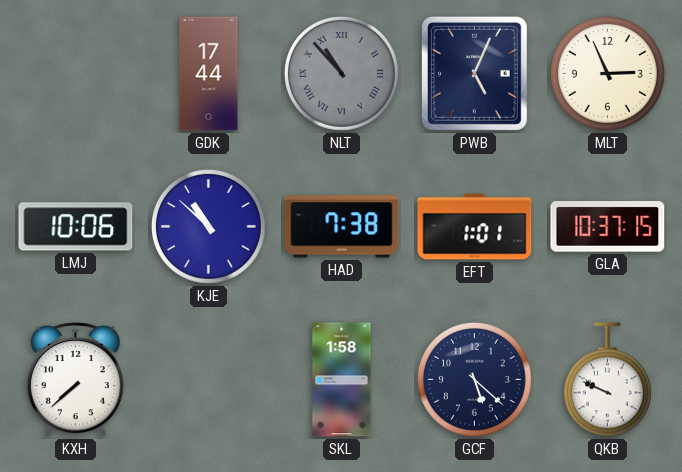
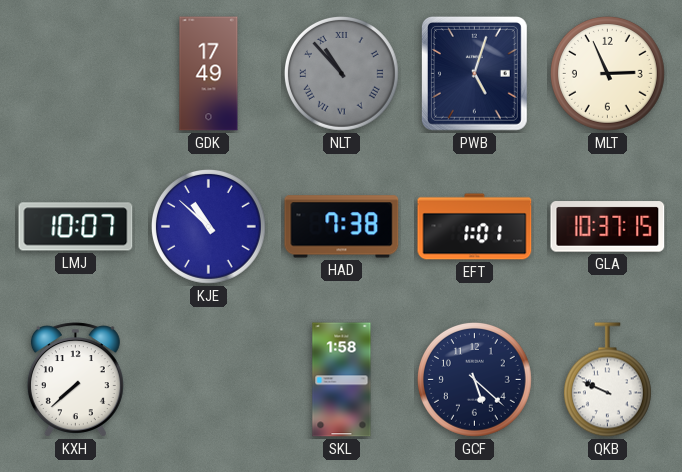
GDK: 17:44 -> 17:49 (209, 74)
PWB: 5:04 -> 5:03 (474, 73)
LMJ: 10:06 -> 10:07 (76, 227)
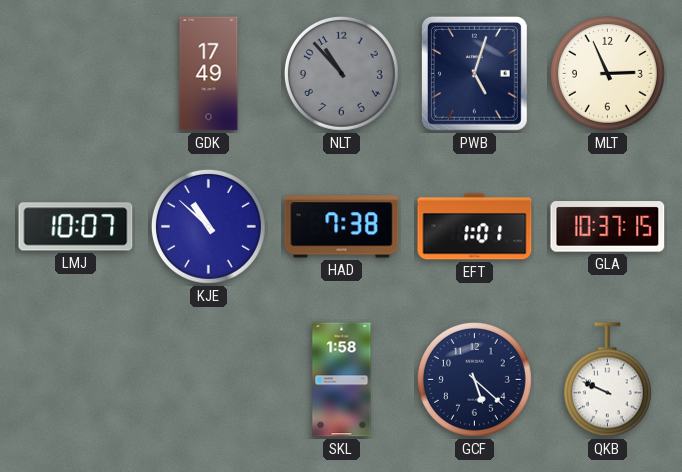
NLT numerals: Roman -> Arabic (341, 73)
KXH: 7:38 -> none (75, 380)
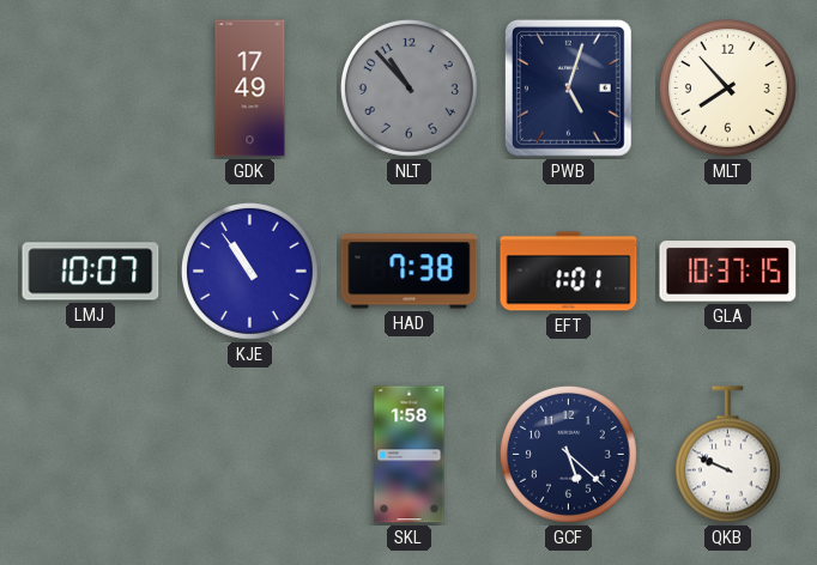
MLT: 2:56 -> 7:53 (727, 87)
KJE: 10:52 -> 10:54 (249, 271)
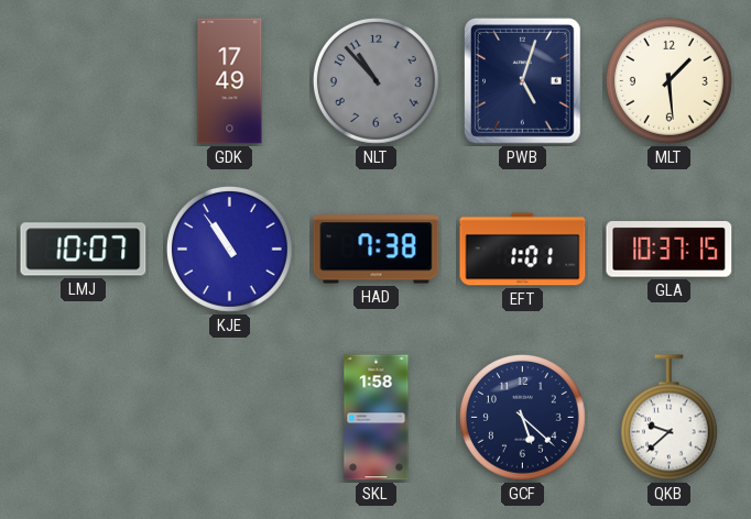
MLT: 7:53 -> 1:29 (668, 80)
QKB: 9:49 -> 9:38 (668, 418)
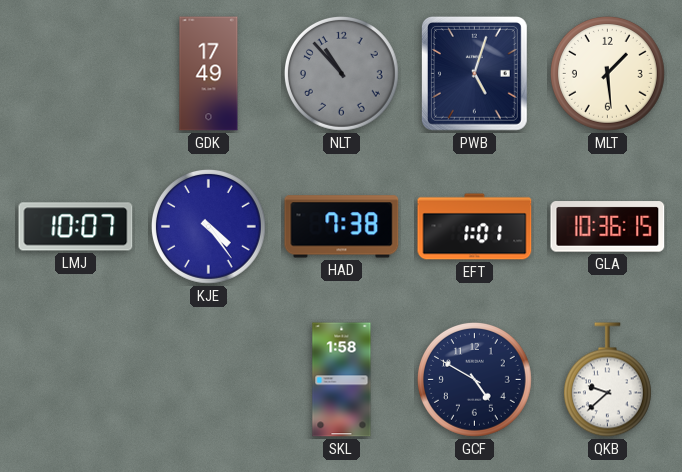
KJE: 10:54 -> 4:24 (208, 226)
GLA: 10:37 -> 10:36 (608, 227)
GCF: 5:22 -> 4:50 (474, 379)
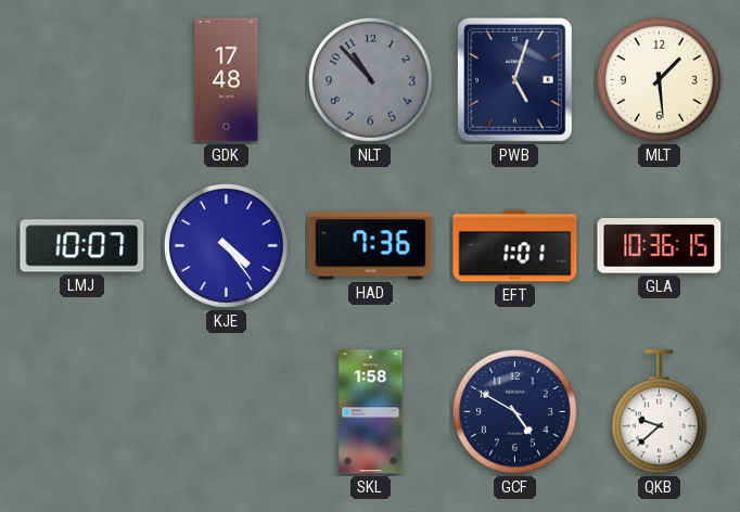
GDK: 17:49 -> 17:48 (227, 80)
HAD: 7:38 -> 7:36 (371, 246)
